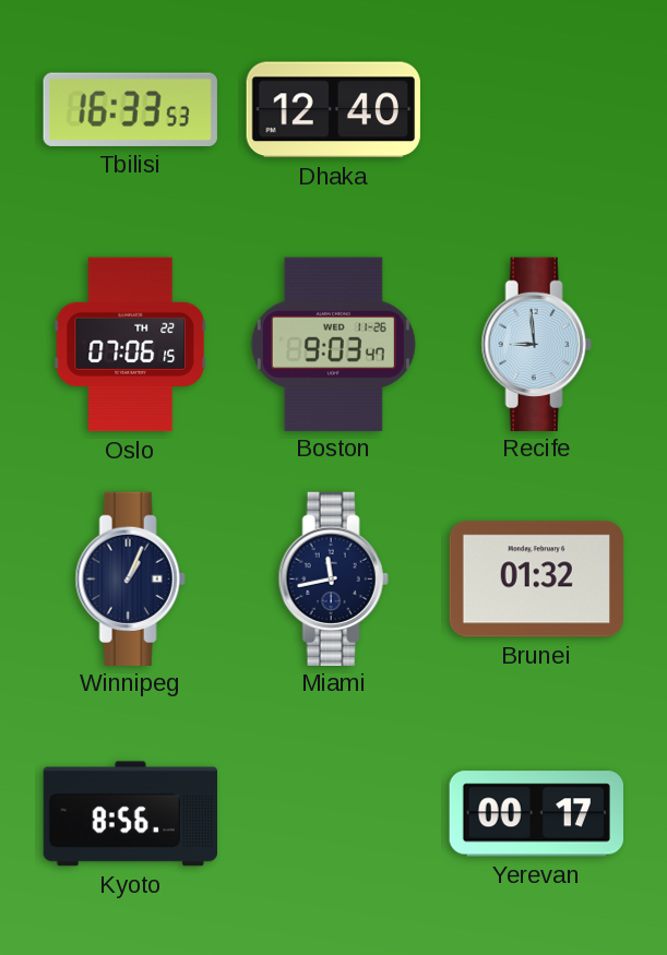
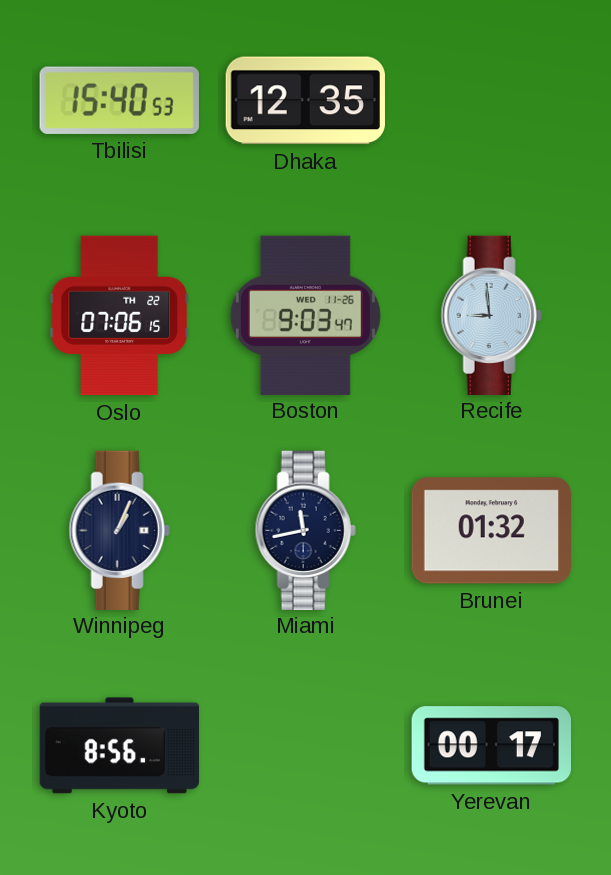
Tbilisi: 16:33 -> 15:40 (119, 100)
Dhaka: 12:40 -> 12:35 (305, 101)
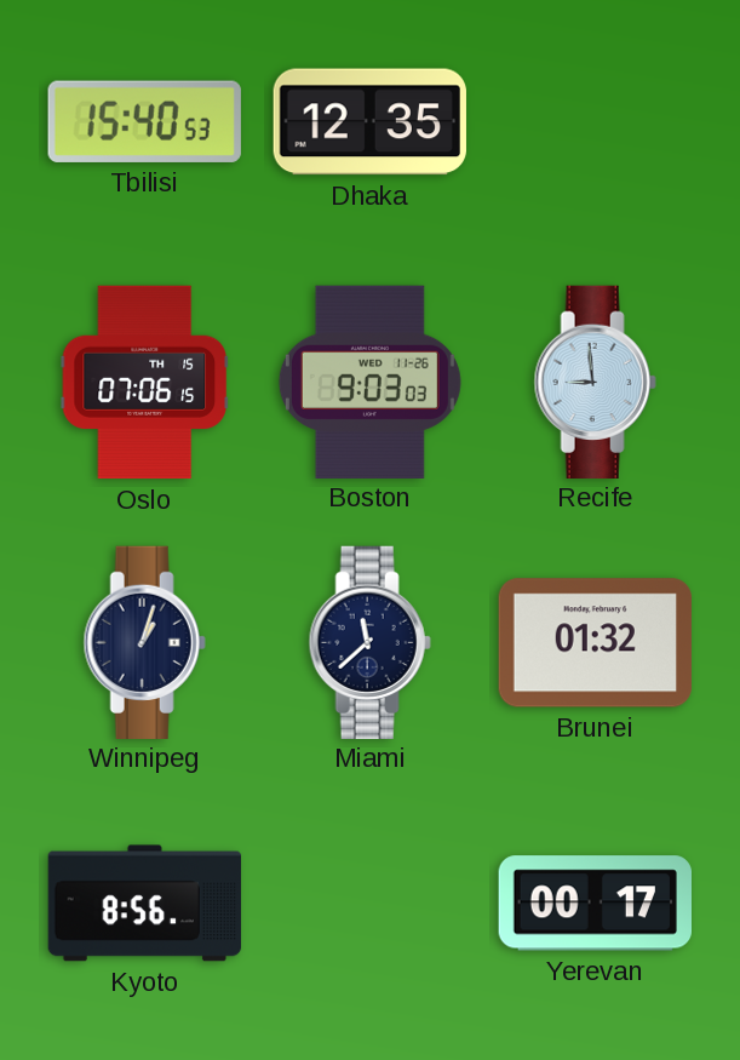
Oslo date: TH 22 -> TH 15 (144, 383)
Boston: 9:03:47 -> 9:03:03 (369, 382)
Winnipeg: 1:04 -> 1:03 (144, 642)
Miami: 11:43 -> 11:38 (369, 642)
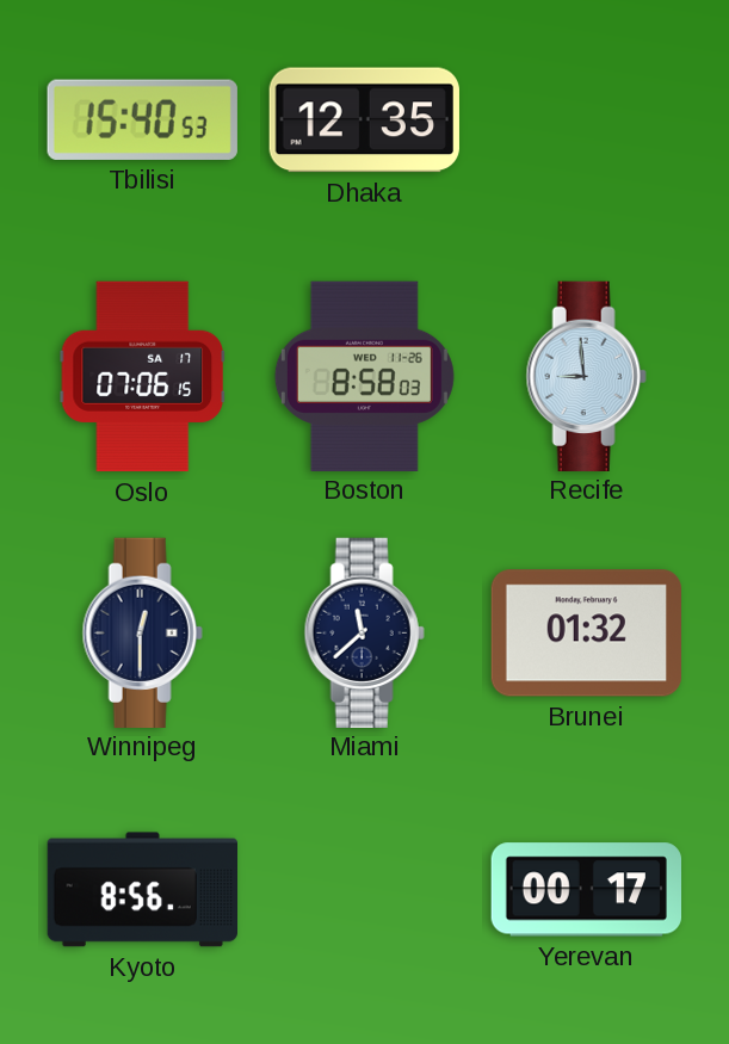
Oslo date: TH 15 -> SA 17 (142, 377)
Boston: 9:03 -> 8:58 (364, 376)
Winnipeg: 1:03 -> 12:30 (142, 632)
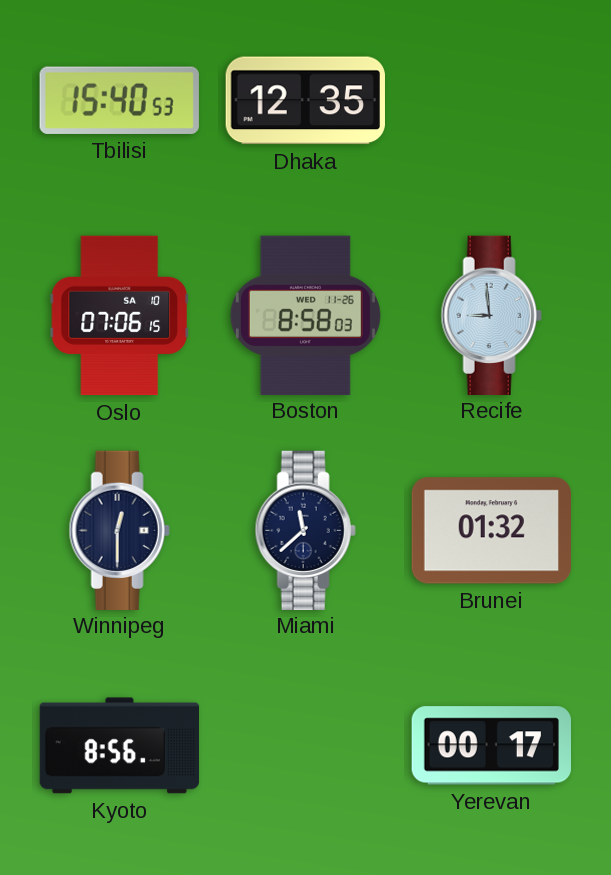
Oslo date: SA 17 -> SA 10 (119, 316)
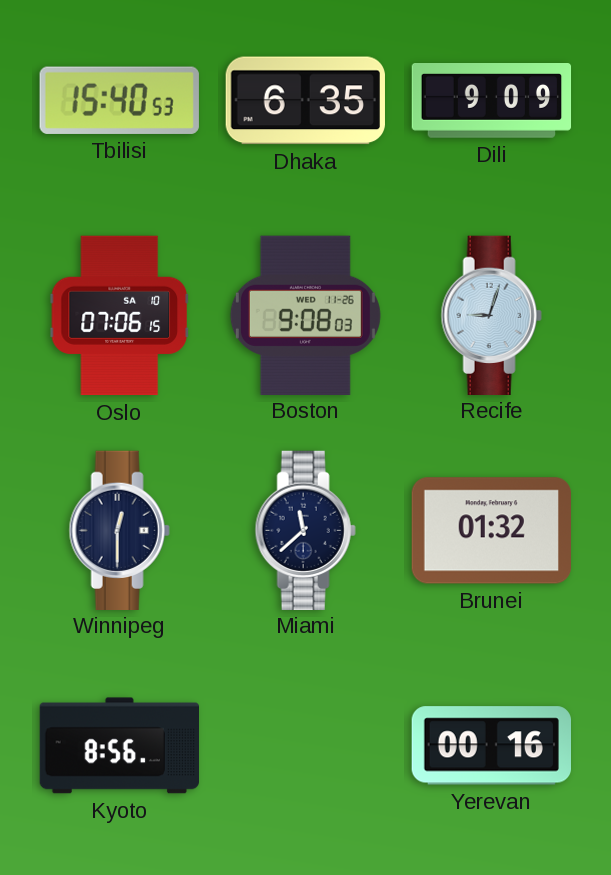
Dhaka: 12:35 -> 6:35 (305, 101)
Dili: none -> 9:09 (492, 101)
Boston: 8:58 -> 9:08 (305, 315)
Recife: 8:59 -> 9:03 (491, 315)
Yerevan: 00:17 -> 00:16 (491, 746)
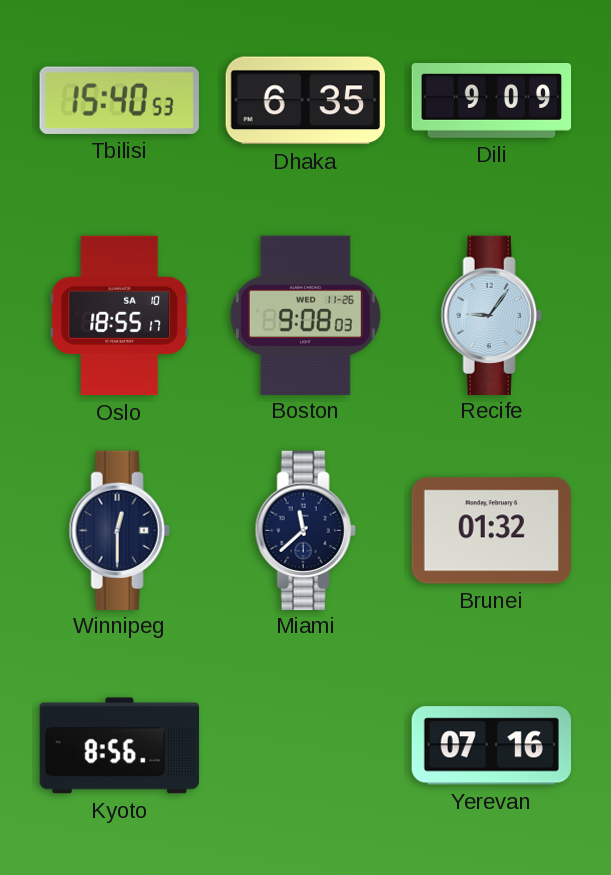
Oslo: 07:06 -> 18:55 (119, 316)
Recife: 9:03 -> 9:06 (491, 315)
Yerevan: 00:16 -> 07:16 (491, 746)
